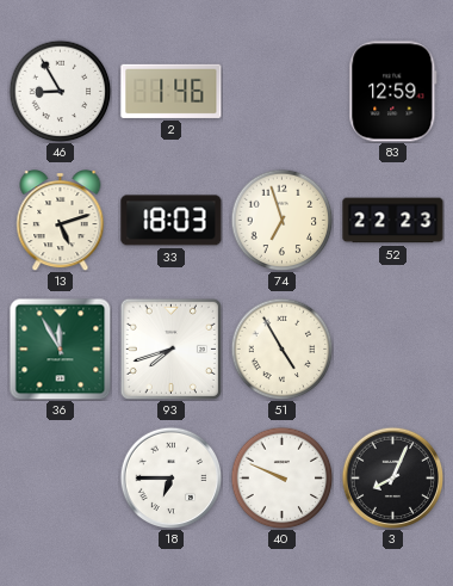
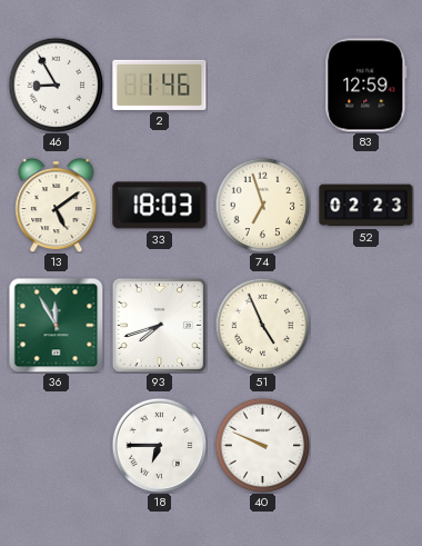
13: 5:12 -> 5:09 (57, 206)
52: 22:23 -> 02:23 (366, 206)
51: 4:55 -> 4:56 (262, 325)
3: 8:04 -> none (392, 477)
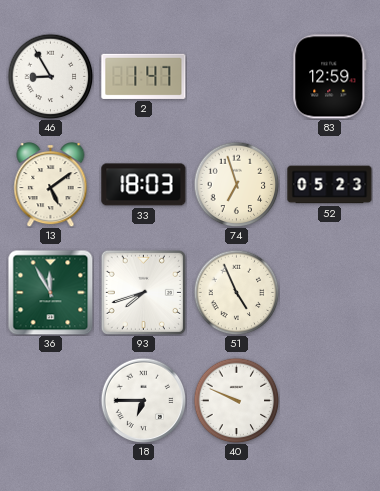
2: 1:46 -> 1:47 (144, 76)
52: 02:23 -> 05:23 (330, 185)
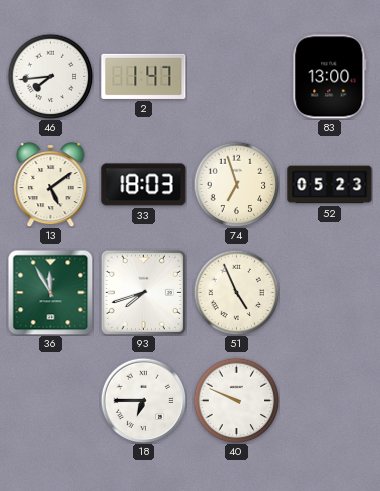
46: 8:55 -> 7:44 (50, 76)
83: 12:59 -> 13:00 (330, 77)
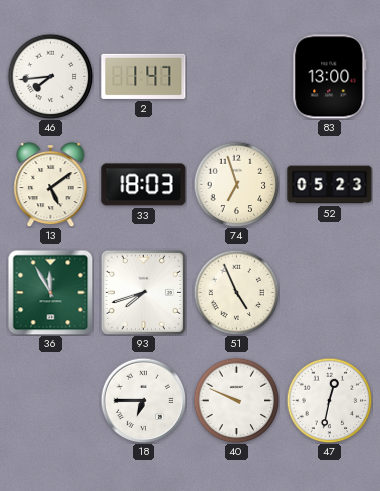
47: none -> 12:32 (329, 400)
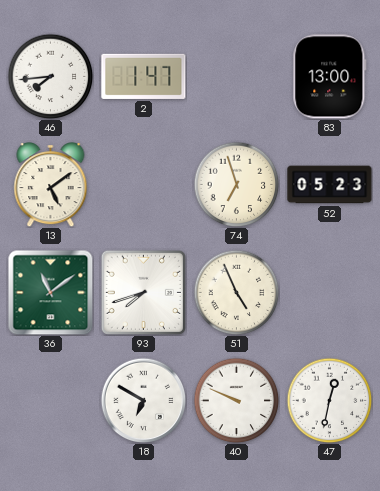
33: 18:03 -> none (144, 185)
36: 11:55 -> 11:09 (50, 292)
18: 6:45 -> 6:50 (143, 400)
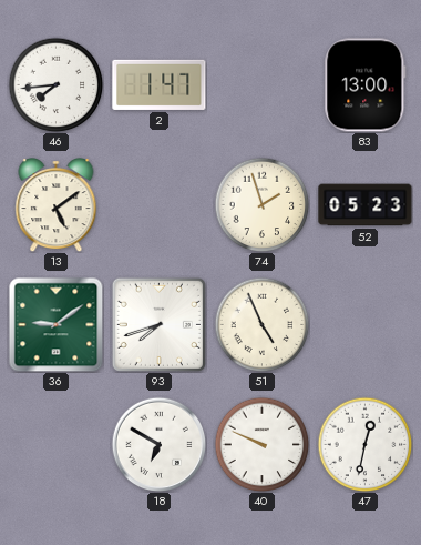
74: 6:57 -> 1:57 (261, 204)
36: 11:09 -> 9:09 (55, 324)
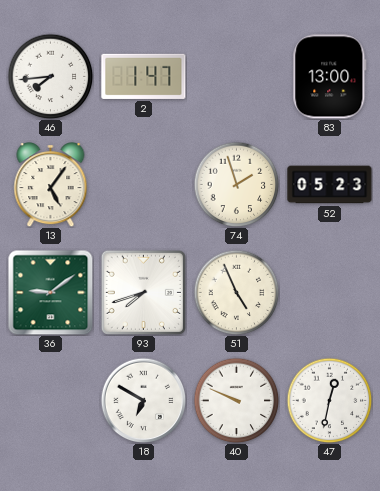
13: 5:09 -> 5:06 (51, 185)
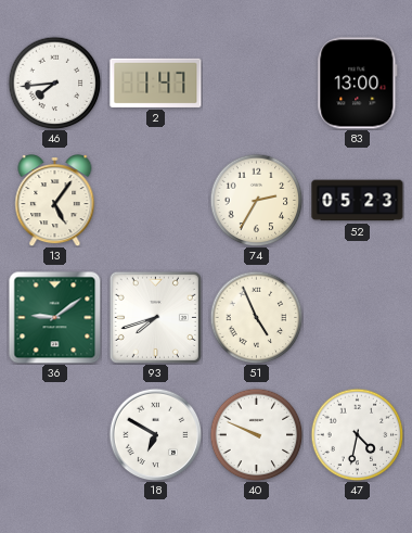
74: 1:57 -> 2:35 (256, 200)
47: 12:32 -> 4:32 (357, 434)
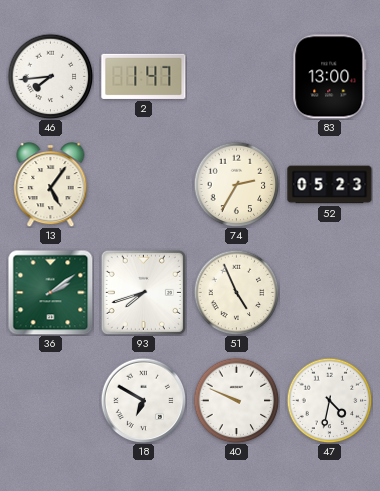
36: 9:09 -> 2:09 (50, 292)
